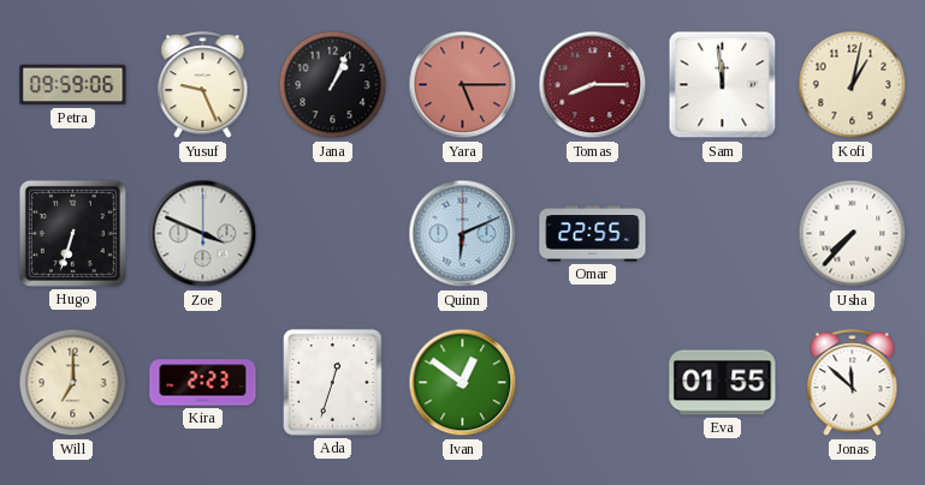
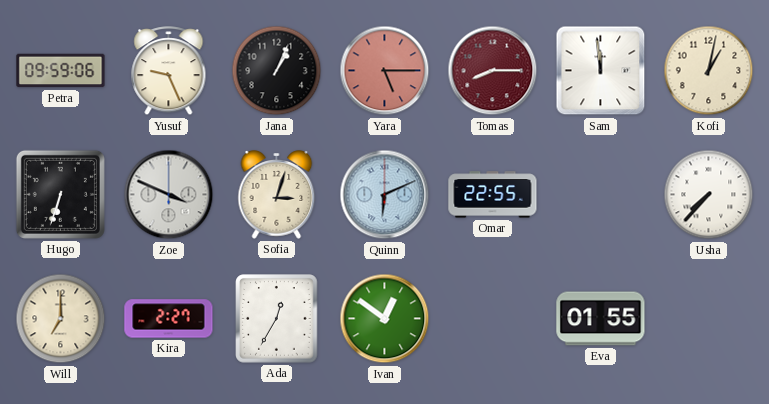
Sofia: none -> 3:03 (277, 195)
Kira: 2:23 -> 2:27 (169, 319)
Ada: 12:33 -> 12:35 (277, 319)
Jonas: 11:52 -> none (853, 383)
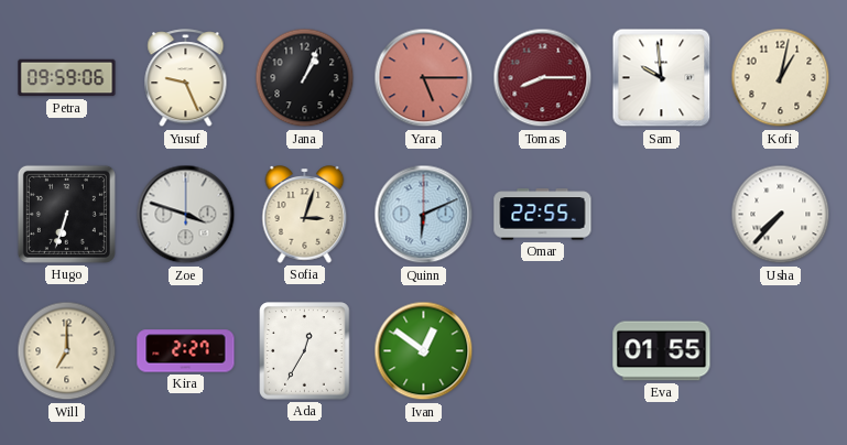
Sam: 11:59 -> 9:59 (662, 78)
Zoe: 3:49 -> 3:48 (186, 215)
